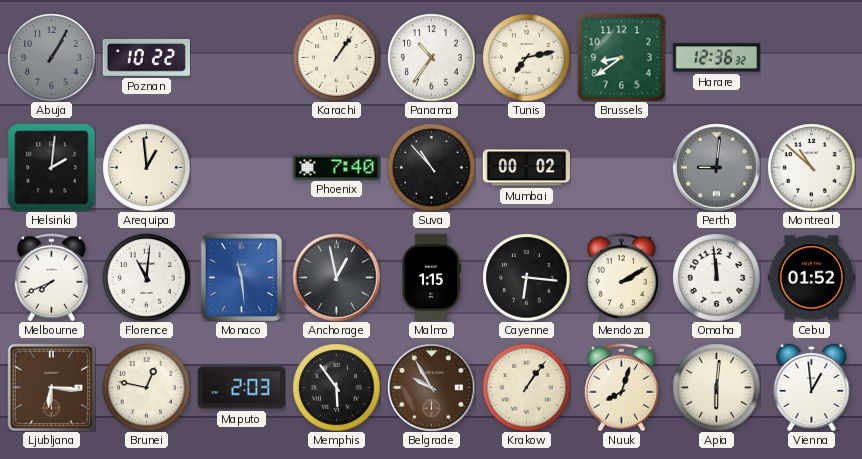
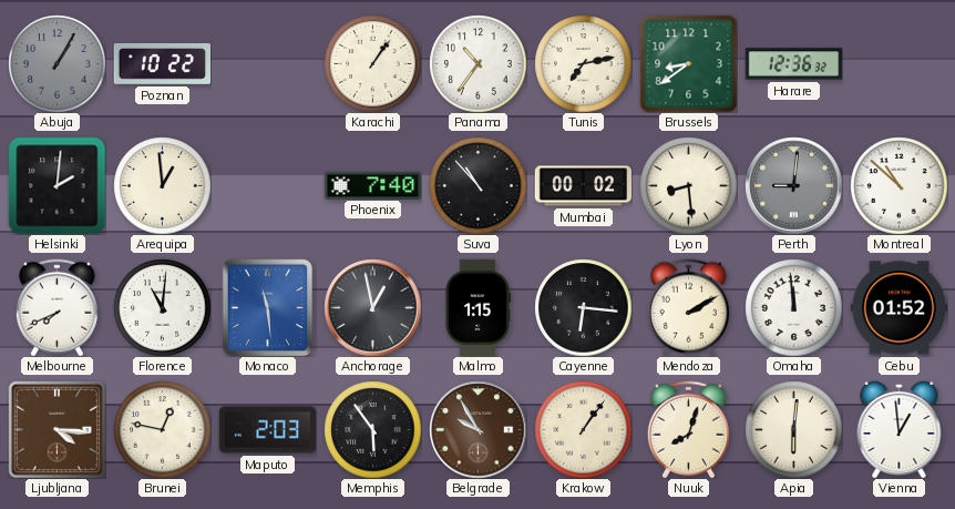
Lyon: none -> 8:29 (688, 185)
Ljubljana: 6:16 -> 4:16 (57, 429)
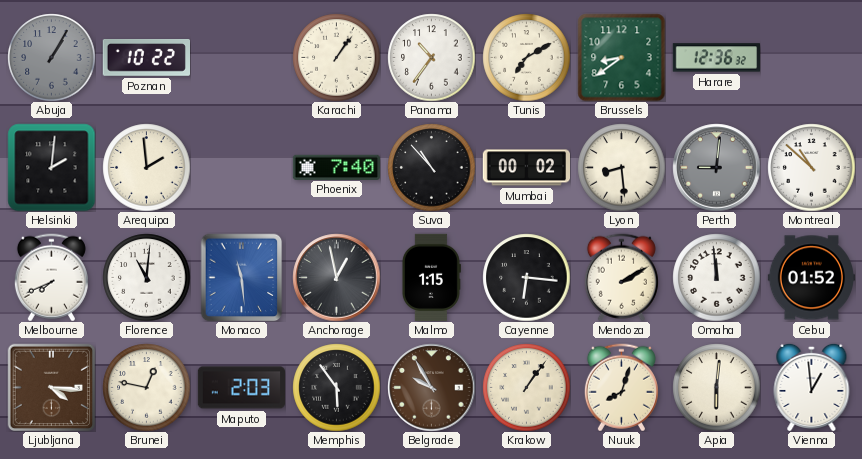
Tunis: 7:13 -> 7:10 (526, 57)
Arequipa: 12:59 -> 1:59 (146, 167)
